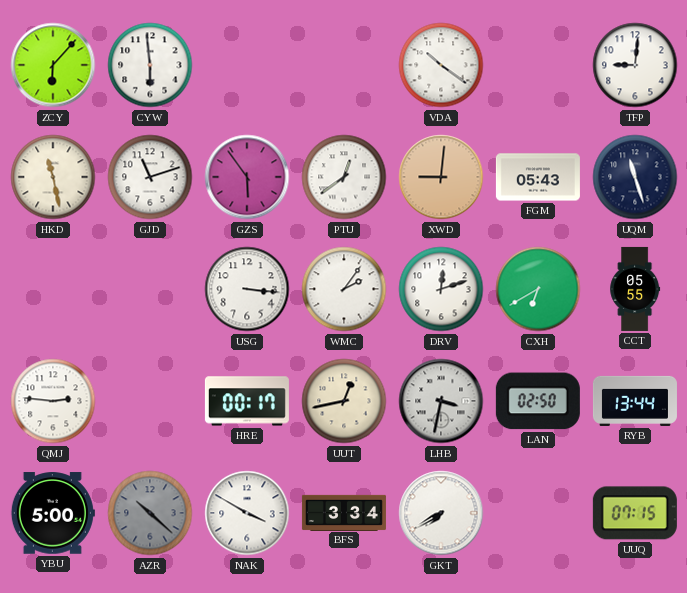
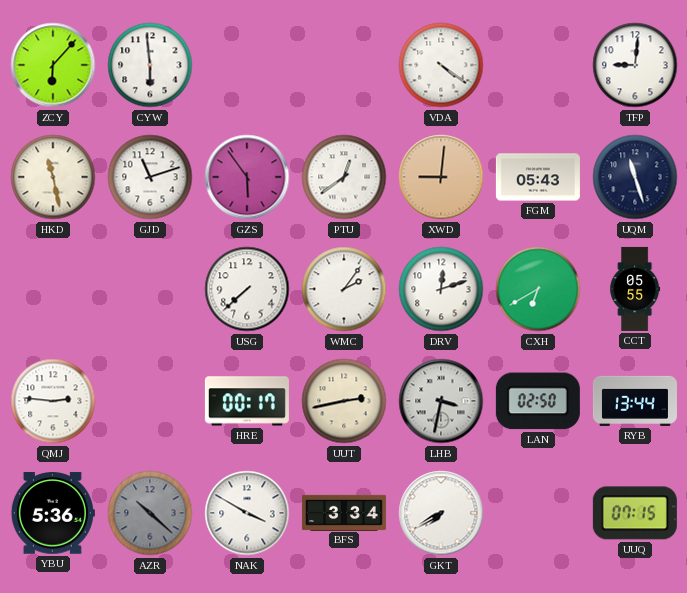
VDA: 10:21 -> 4:21 (441, 65)
USG: 3:16 -> 7:38 (247, 289)
UUT: 12:43 -> 2:43 (344, 401)
YBU: 5:00 -> 5:36 (53, 513)
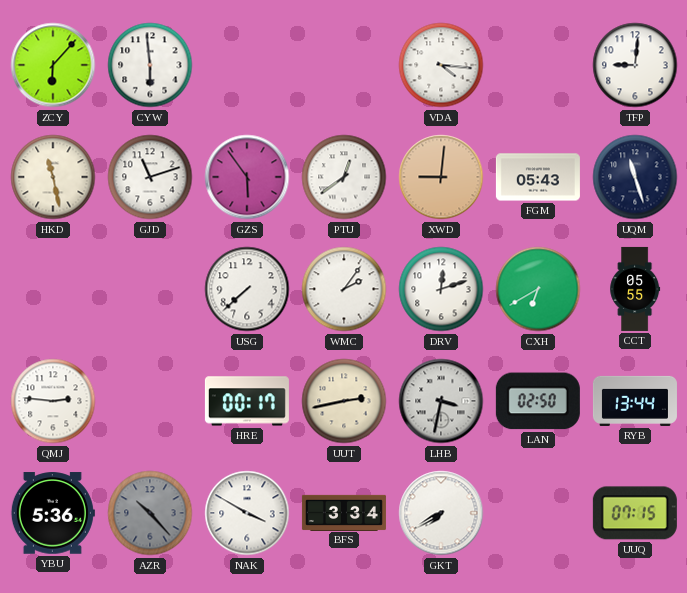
VDA: 4:21 -> 4:16 (441, 65)
AZR: 10:22 -> 10:23 (150, 513)
